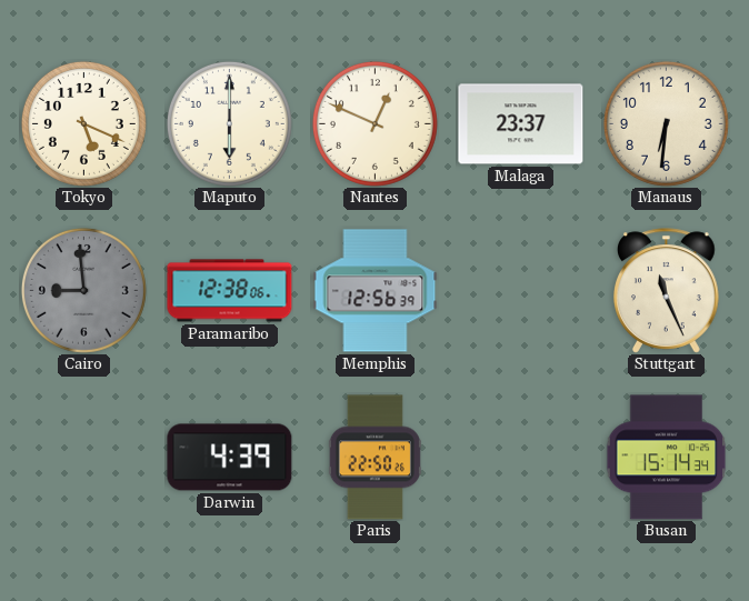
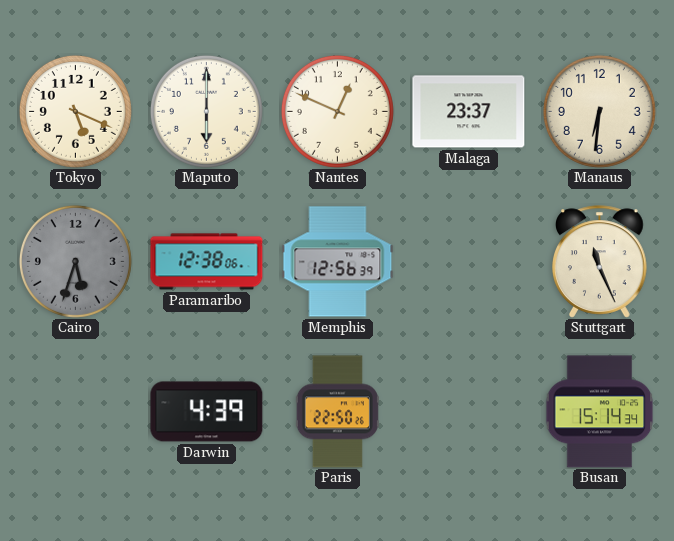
Cairo: 8:59 -> 5:33 (75, 261)
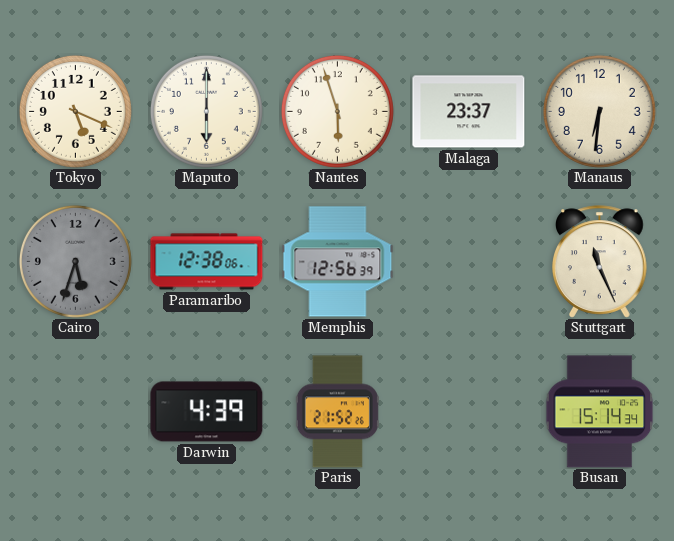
Nantes: 12:49 -> 5:57 (337, 111)
Paris: 22:50 -> 21:52 (337, 412)
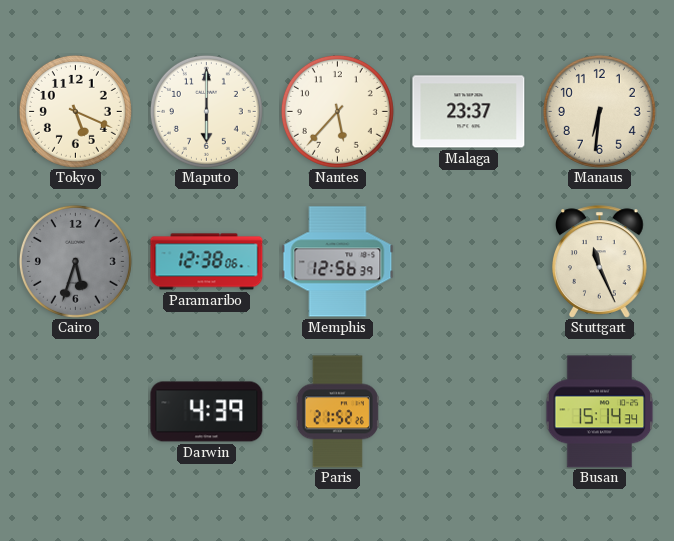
Nantes: 5:57 -> 5:37 (337, 111)
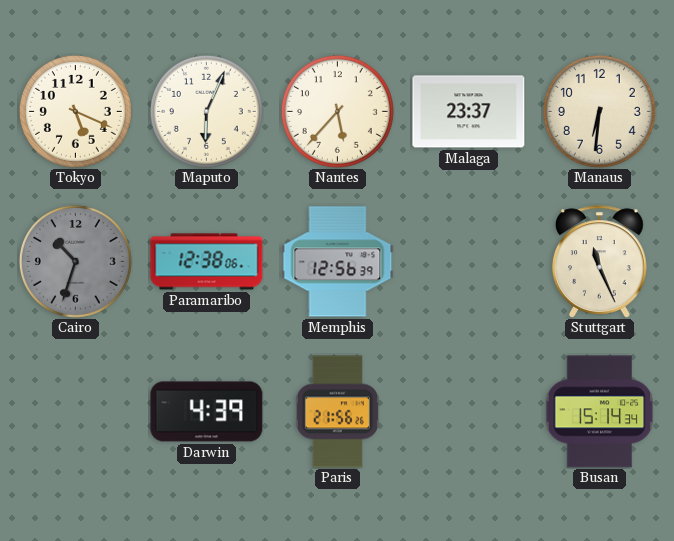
Maputo: 6:00 -> 6:04 (206, 111)
Cairo: 5:33 -> 10:33 (75, 261)
Paris: 21:52 -> 21:56 (337, 412)
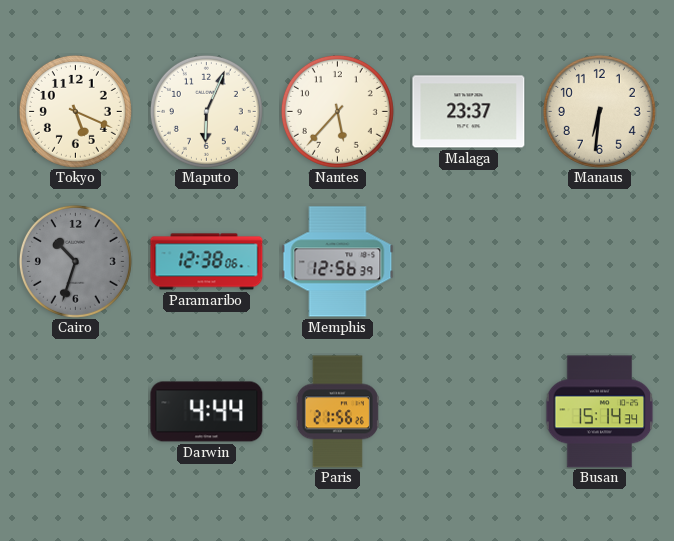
Stuttgart: 11:26 -> none (600, 262)
Darwin: 4:39 -> 4:44 (207, 412)
